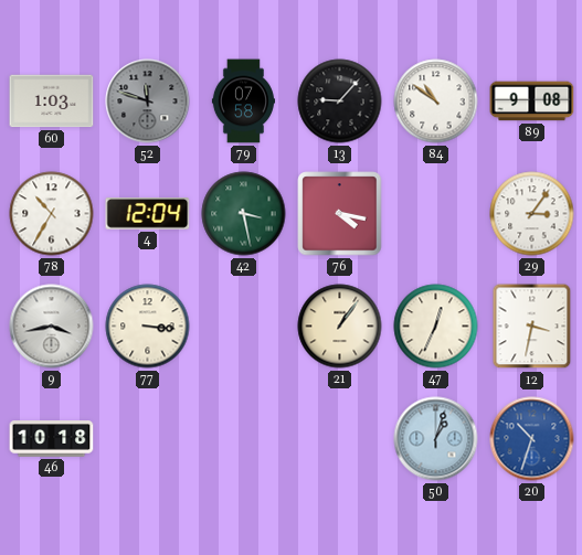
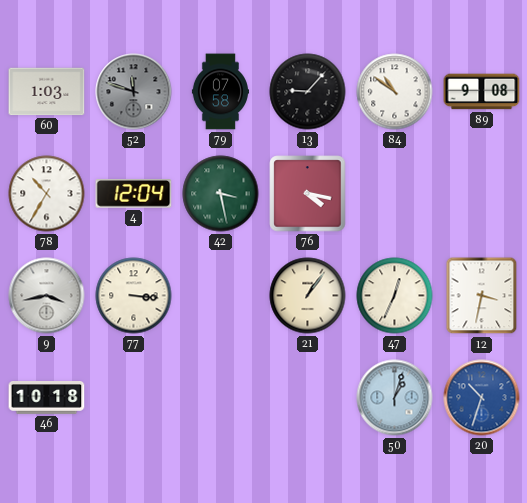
29: 3:06 -> none (532, 214)
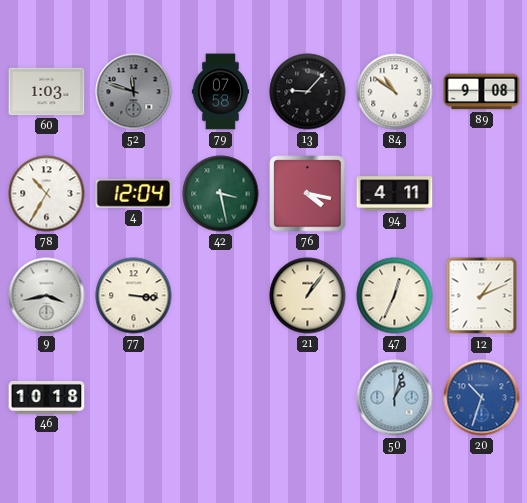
94: none -> 4:11 (395, 194)
12: 3:32 -> 1:11 (482, 296)
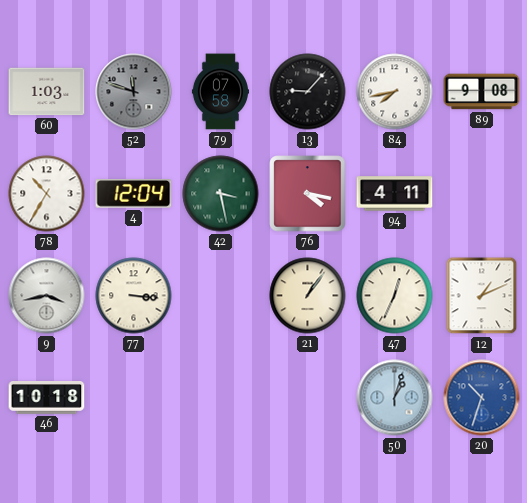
84: 10:51 -> 7:43 (395, 92)
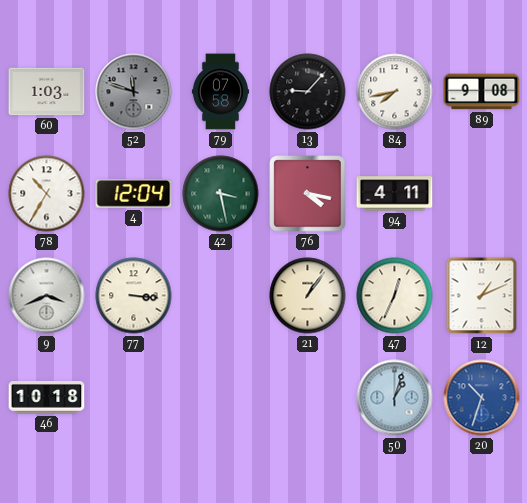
9: 3:43 -> 3:41 (47, 296)
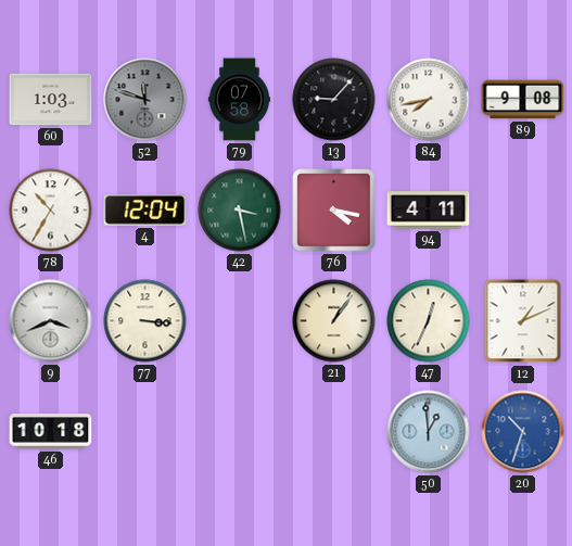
50: 1:03 -> 12:59 (429, 432)
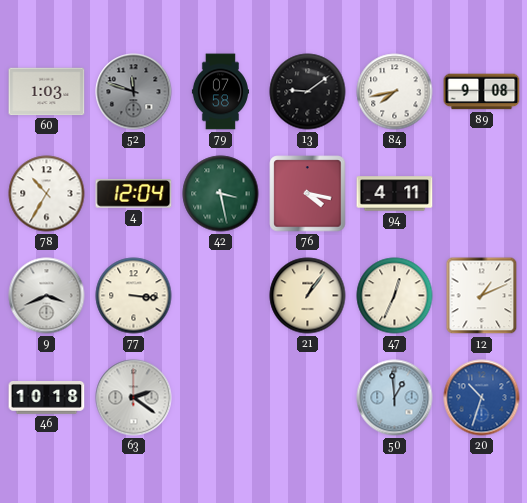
13: 9:07 -> 9:09 (308, 92)
63: none -> 2:21 (134, 398)
